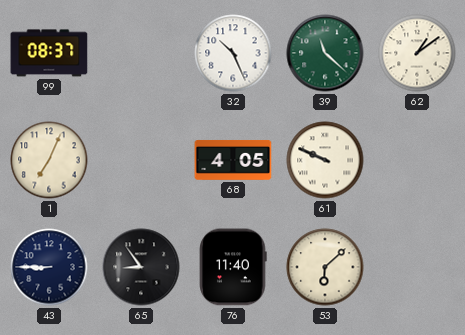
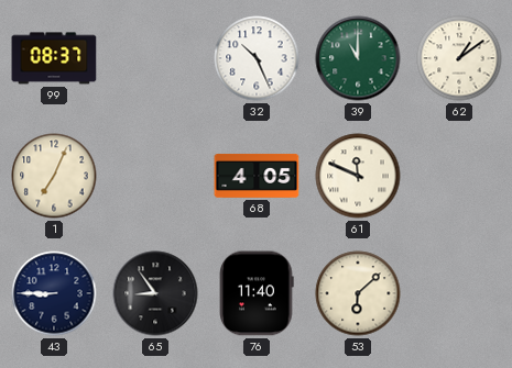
39: 11:22 -> 11:00 (358, 58)
61: 9:49 -> 11:49 (358, 176)
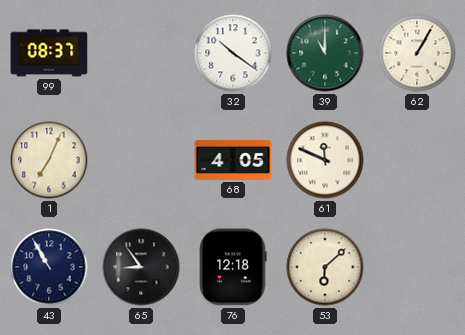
32: 10:26 -> 10:21 (233, 53)
62: 1:09 -> 1:05 (417, 53)
43: 8:45 -> 10:55 (49, 267)
76: 11:40 -> 12:18 (233, 267)
